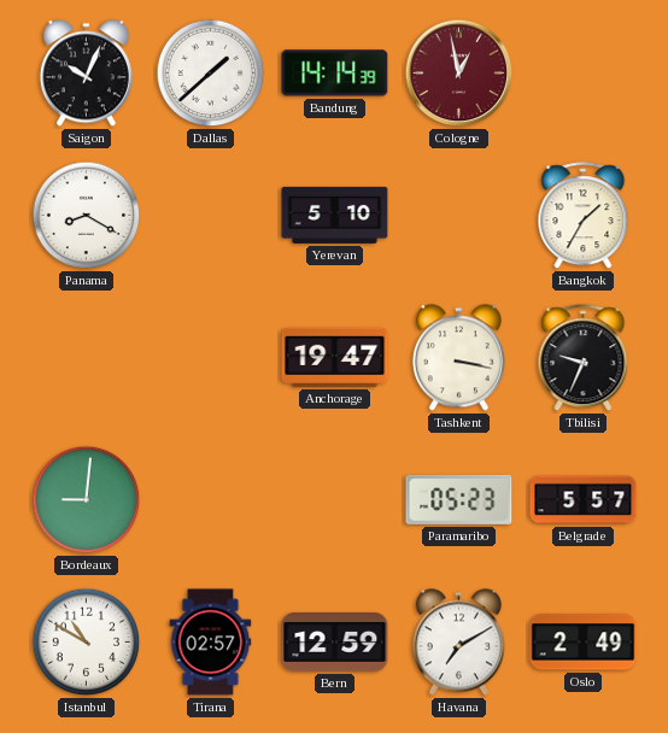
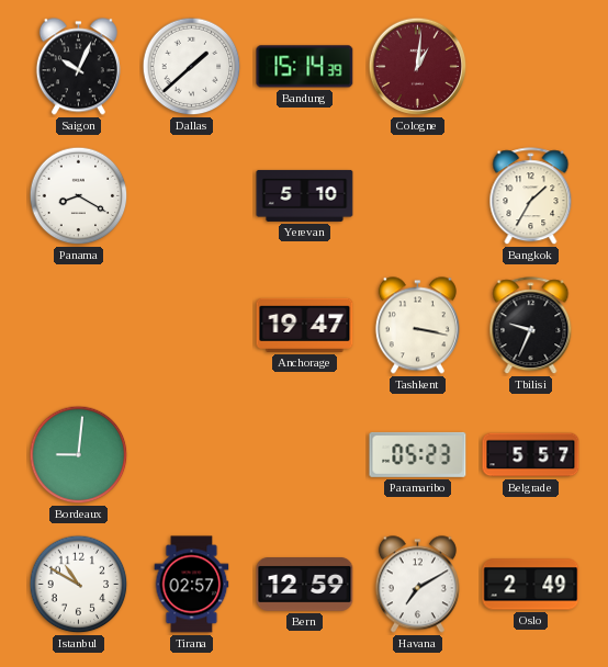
Bandung: 14:14 -> 15:14 (305, 67)
Cologne: 12:58 -> 1:01 (418, 67)
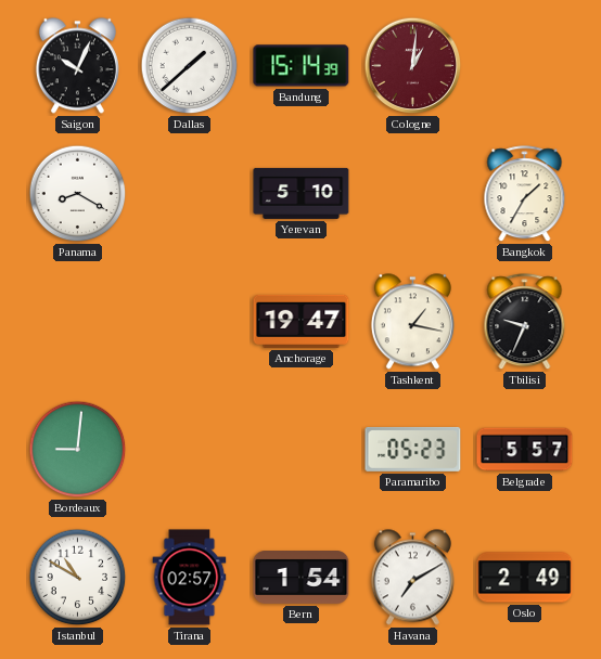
Tashkent: 3:17 -> 1:17 (412, 322)
Bern: 12:59 -> 1:54 (302, 578)
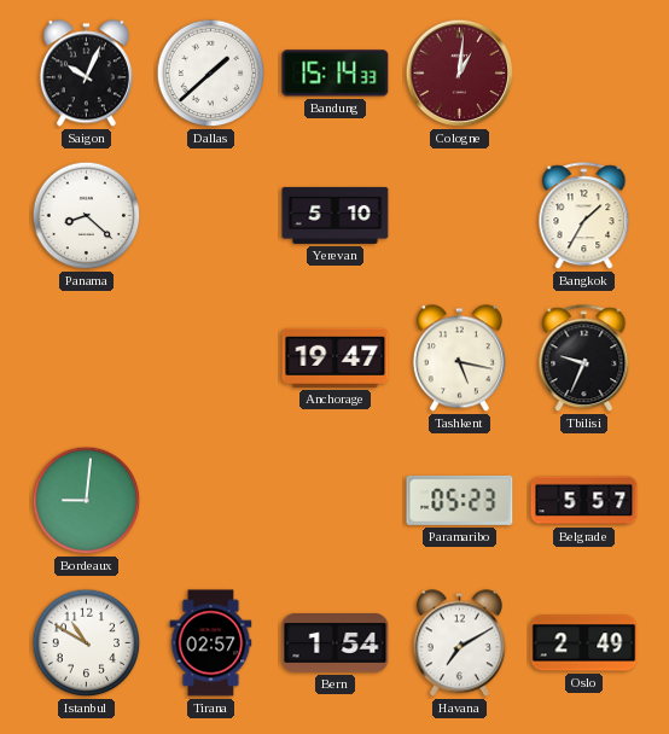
Bandung: 15:14:39 -> 15:14:33 (336, 74)
Panama: 8:20 -> 8:22 (87, 216)
Tashkent: 1:17 -> 5:17 (459, 359)
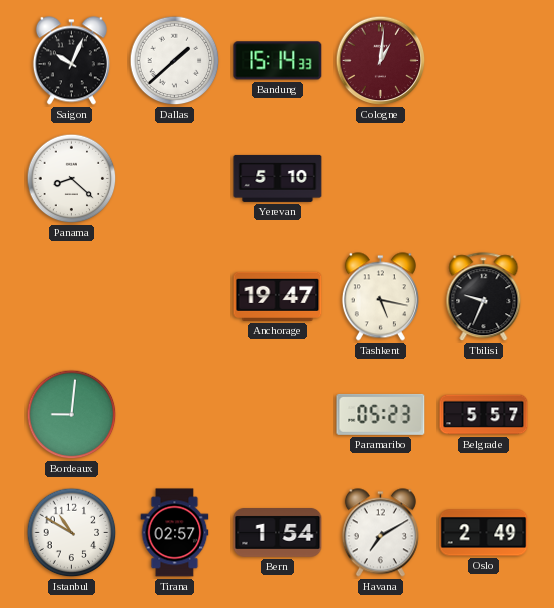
Bangkok: 1:35 -> none (584, 216)
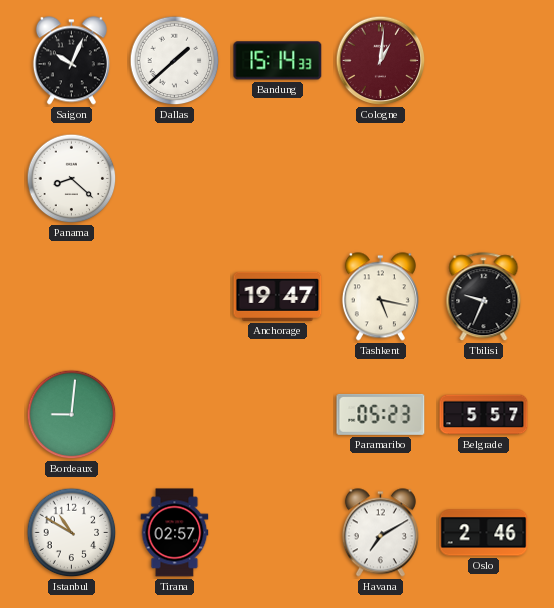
Yerevan: 5:10 -> none (278, 178)
Bern: 1:54 -> none (278, 533)
Oslo: 2:49 -> 2:46 (484, 533)
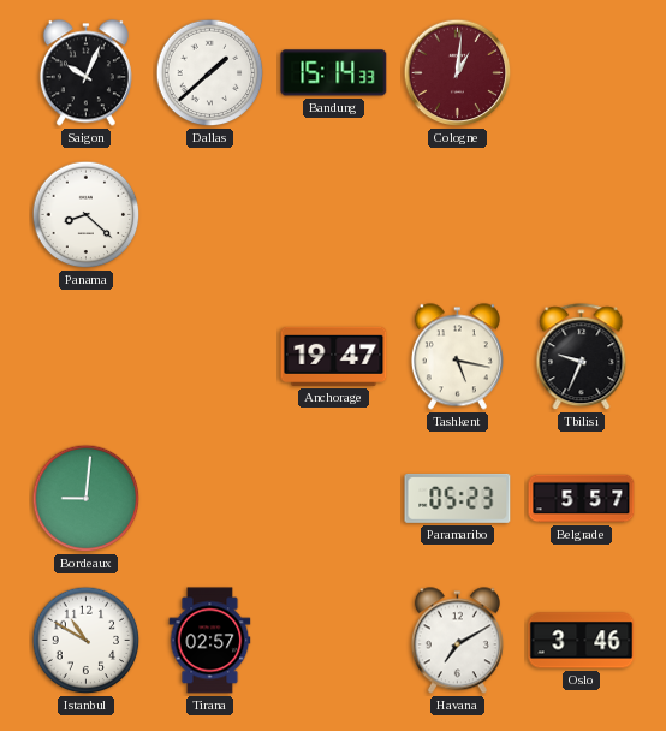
Oslo: 2:46 -> 3:46 (582, 641)
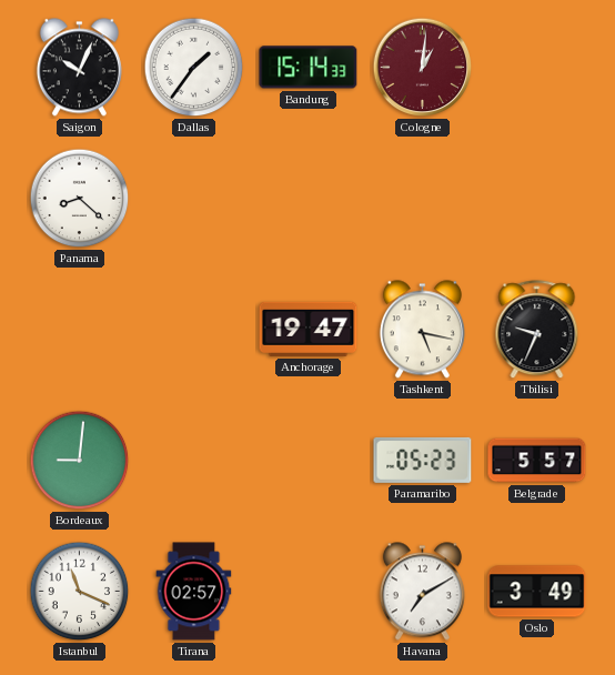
Dallas: 1:38 -> 1:36 (194, 68)
Istanbul: 10:50 -> 11:19 (80, 592)
Oslo: 3:46 -> 3:49 (537, 592)
